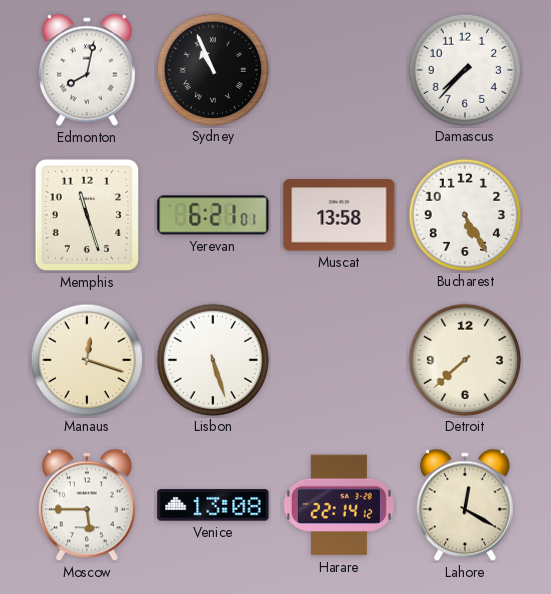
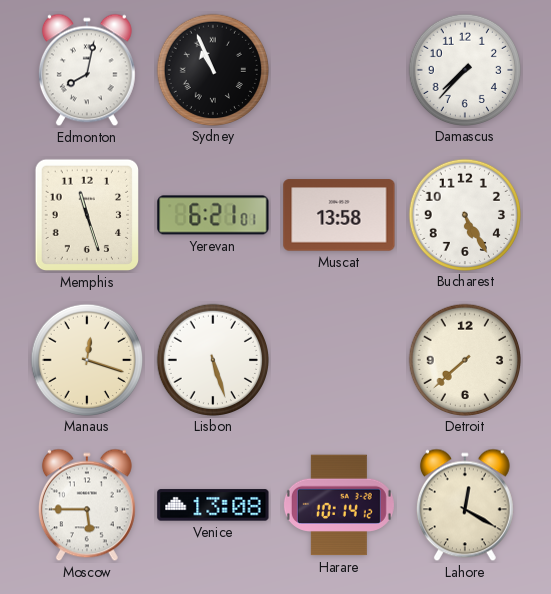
Harare: 22:14 -> 10:14 (339, 505)
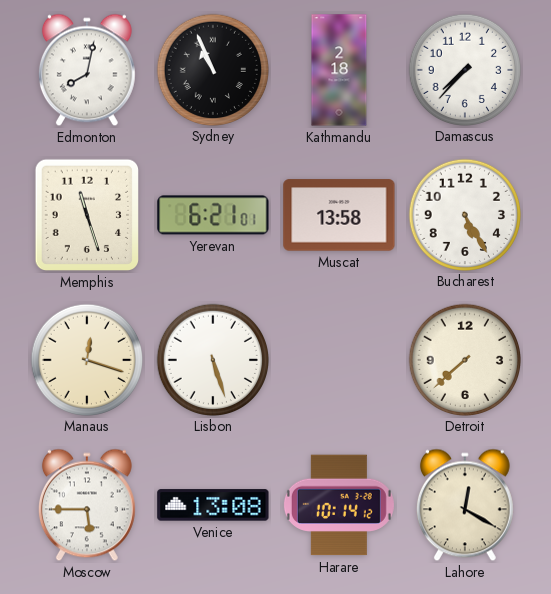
Kathmandu: none -> 2:18 (339, 70)
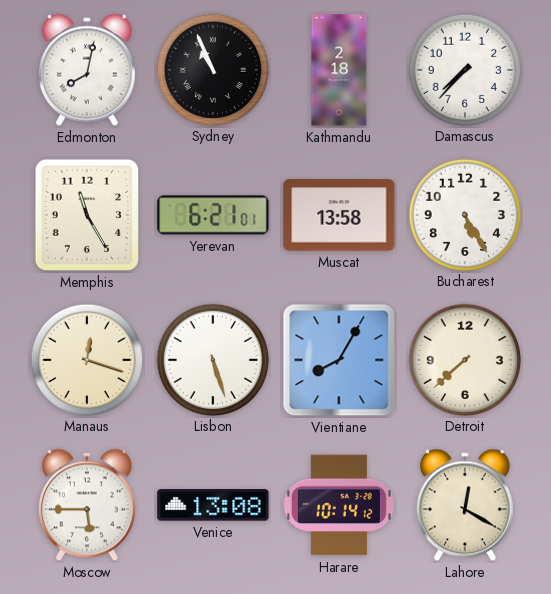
Memphis: 11:27 -> 11:25 (86, 215)
Vientiane: none -> 8:05 (339, 360)
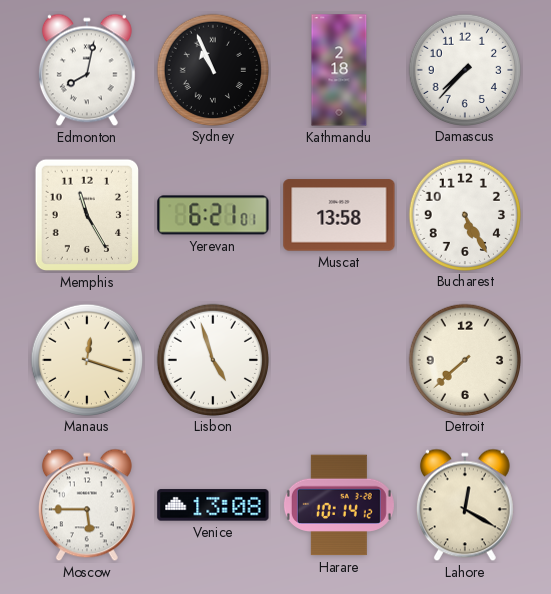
Lisbon: 5:27 -> 4:57 (212, 359)
Vientiane: 8:05 -> none (339, 360)
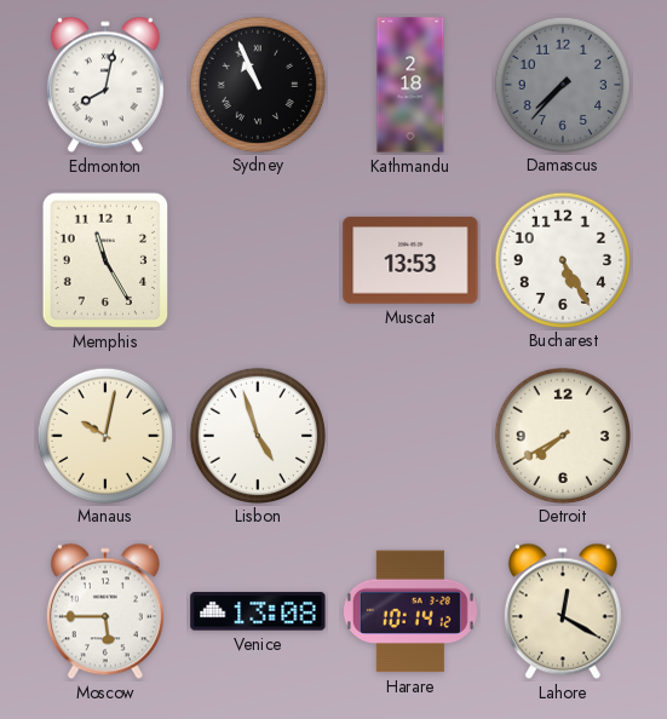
Damascus dial: white -> grey (562, 84)
Yerevan: 6:21 -> none (213, 215)
Muscat: 13:58 -> 13:53 (410, 260)
Manaus: 12:18 -> 10:02 (104, 435)
Detroit: 7:38 -> 7:40 (562, 435)
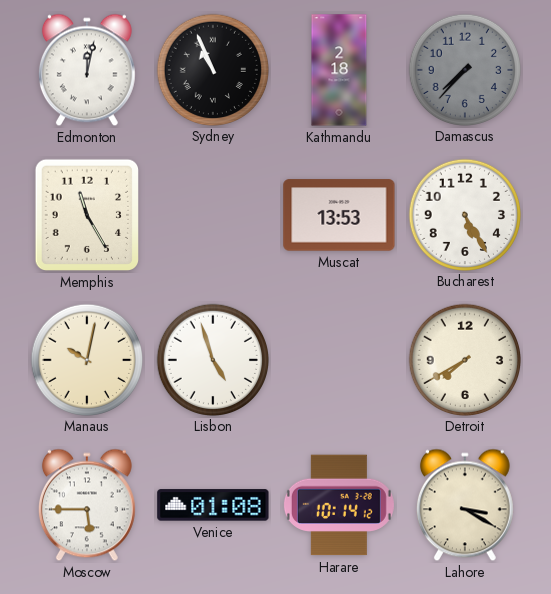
Edmonton: 8:02 -> 12:02 (87, 70)
Venice: 13:08 -> 01:08 (213, 505)
Lahore: 12:20 -> 3:20 (465, 505)
